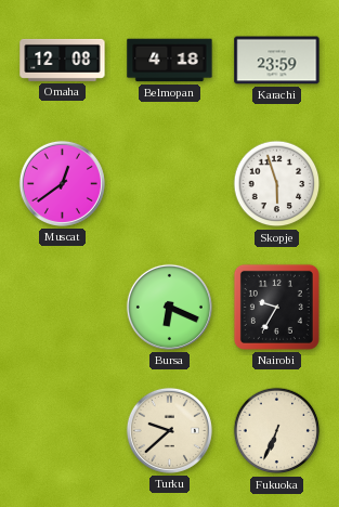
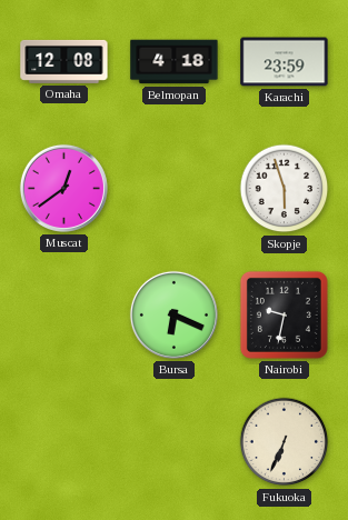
Nairobi: 9:35 -> 9:32 (284, 314)
Turku: 9:38 -> none (169, 430)
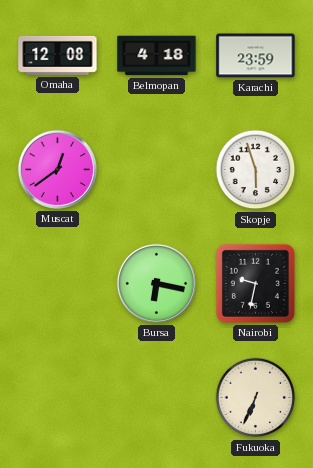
Bursa: 6:19 -> 6:17 (156, 283)
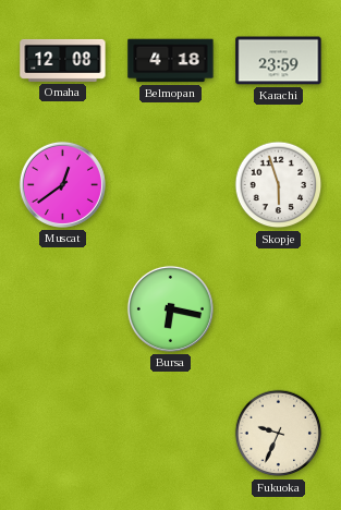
Nairobi: 9:32 -> none (255, 283)
Fukuoka: 6:34 -> 9:34 (279, 434)
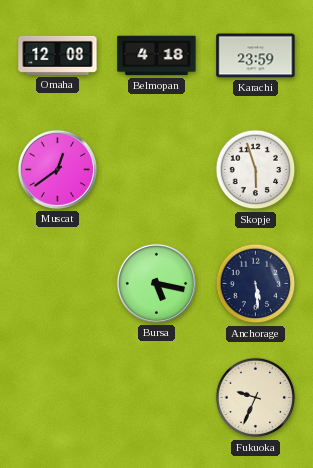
Bursa: 6:17 -> 5:17 (156, 283)
Anchorage: none -> 5:29 (256, 284)
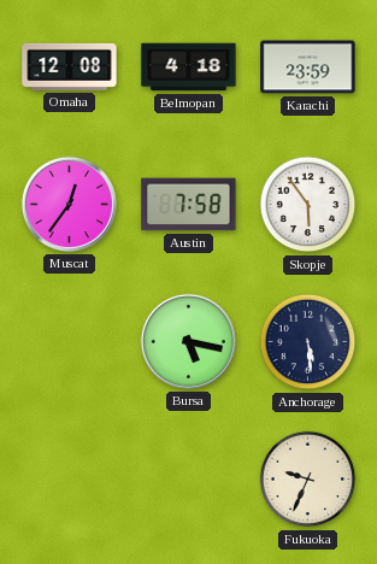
Muscat: 12:39 -> 12:36 (69, 204)
Austin: none -> 7:58 (189, 205)
Skopje: 5:57 -> 5:54 (308, 205)
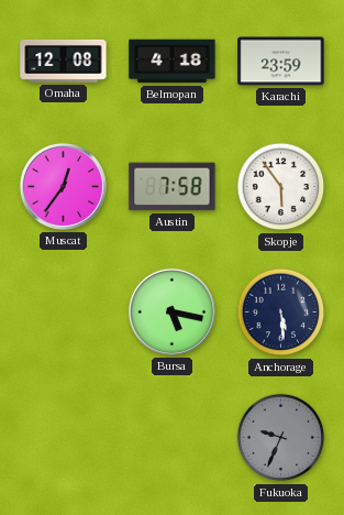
Fukuoka dial: cream -> grey (281, 438)
